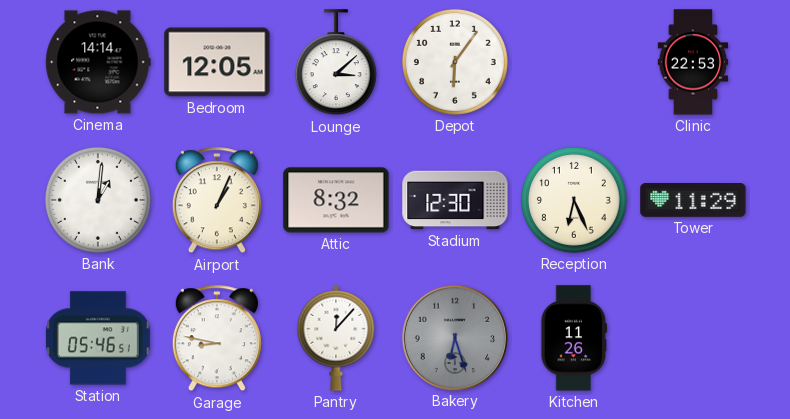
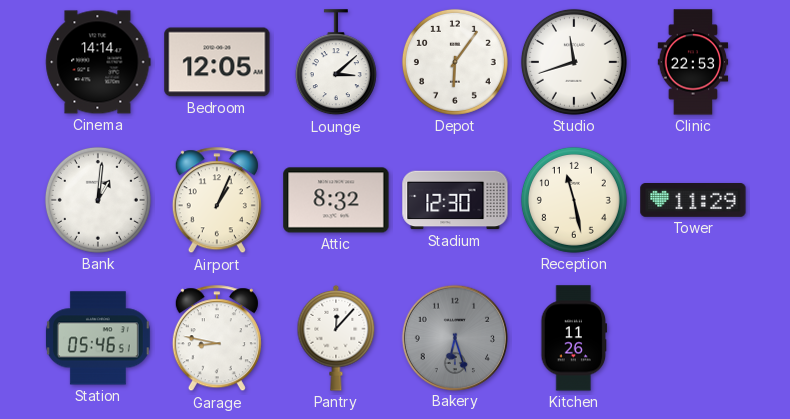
Studio: none -> 11:42 (574, 62)
Reception: 6:26 -> 11:28 (574, 200)
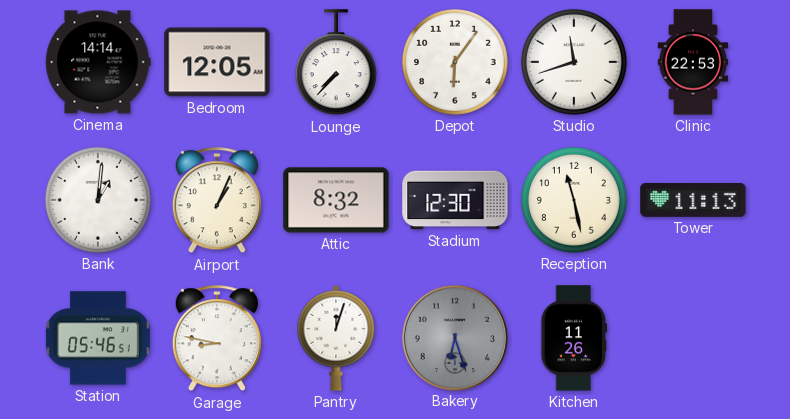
Lounge: 3:08 -> 7:37 (336, 63)
Tower: 11:29 -> 11:13 (693, 201)
Pantry: 12:07 -> 12:03 (336, 338)
